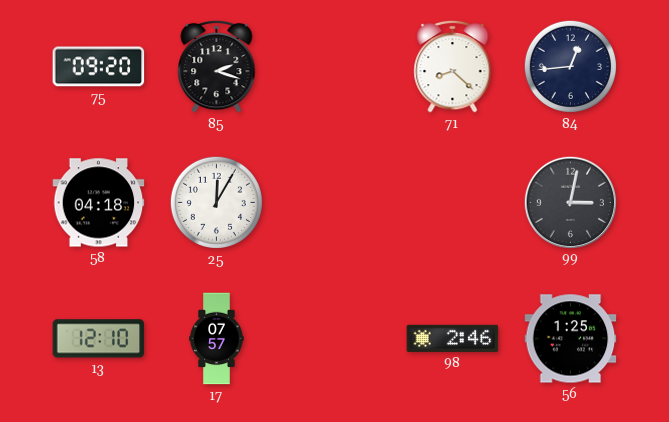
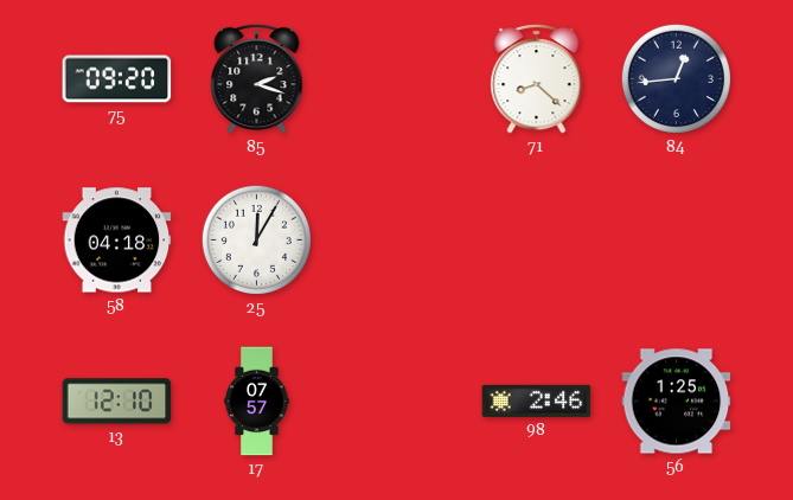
99: 3:02 -> none (570, 202)
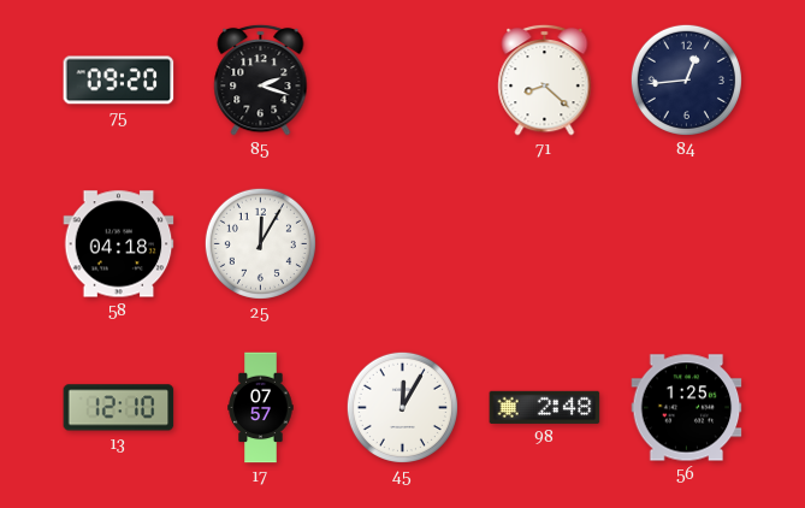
45: none -> 12:05 (402, 407)
98: 2:46 -> 2:48 (545, 407)
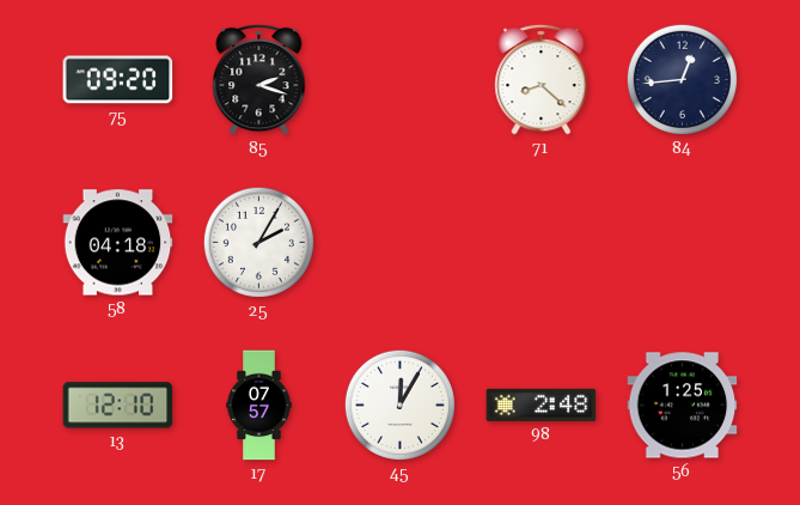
25: 12:05 -> 2:05 (258, 242)
